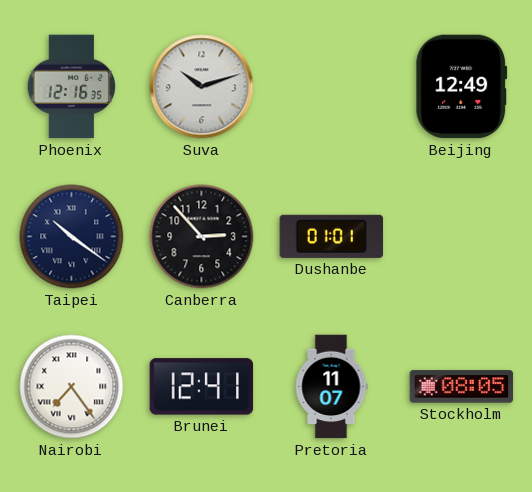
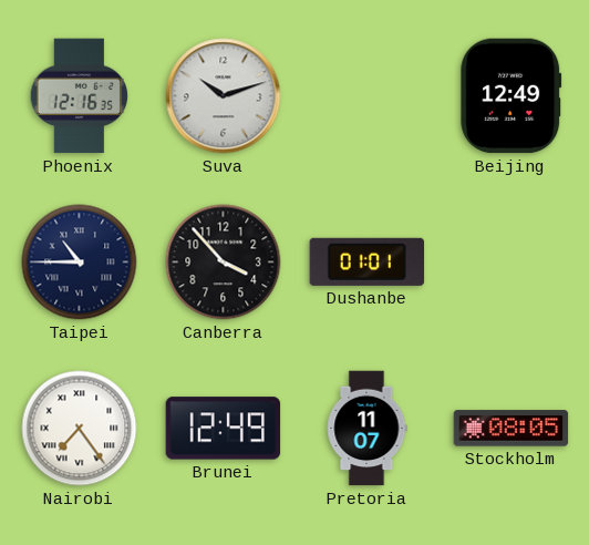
Taipei: 10:21 -> 10:45 (80, 263)
Canberra: 2:53 -> 3:53 (224, 263)
Brunei: 12:41 -> 12:49 (224, 429)
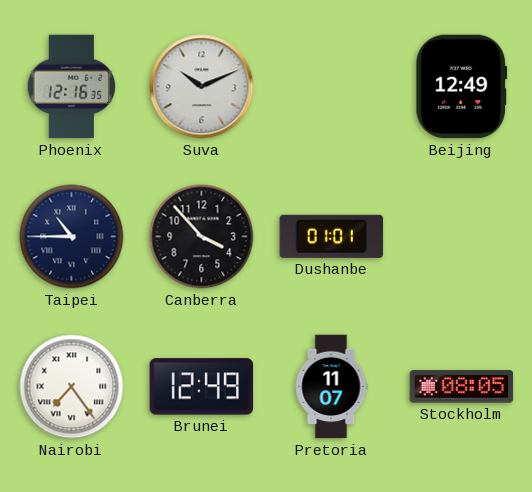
Suva: 10:12 -> 10:11 (202, 87)
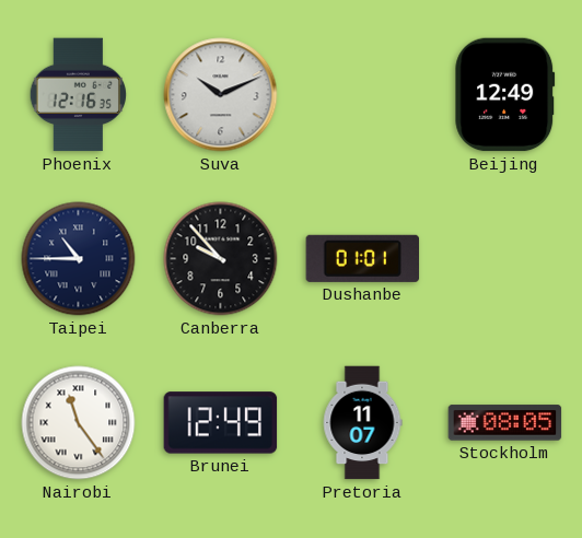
Canberra: 3:53 -> 9:53 (221, 259)
Nairobi: 7:24 -> 11:24 (79, 423)
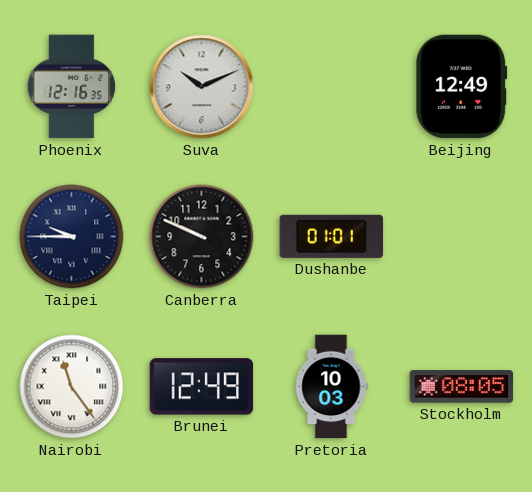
Taipei: 10:45 -> 9:45 (72, 237)
Canberra: 9:53 -> 9:49 (202, 237)
Pretoria: 11:07 -> 10:03 (331, 387)
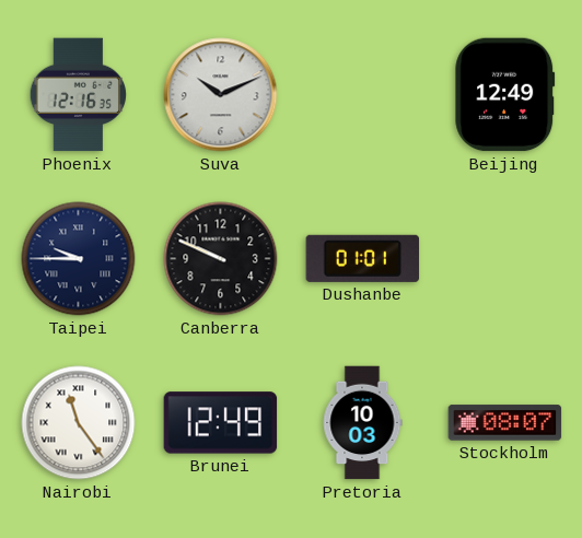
Stockholm: 08:05 -> 08:07 (505, 423)
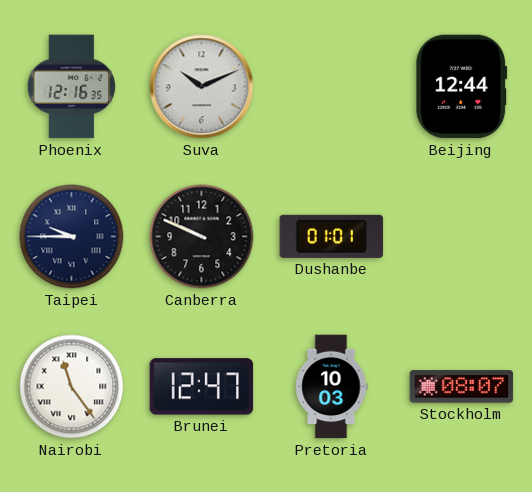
Beijing: 12:49 -> 12:44 (462, 87)
Brunei: 12:49 -> 12:47 (202, 387)
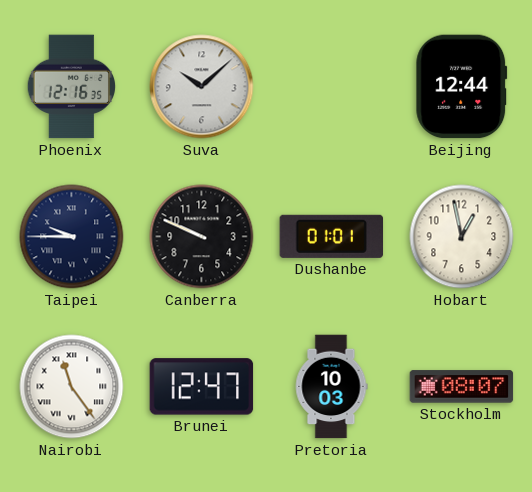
Suva: 10:11 -> 10:08 (202, 87)
Hobart: none -> 12:58 (462, 237)
